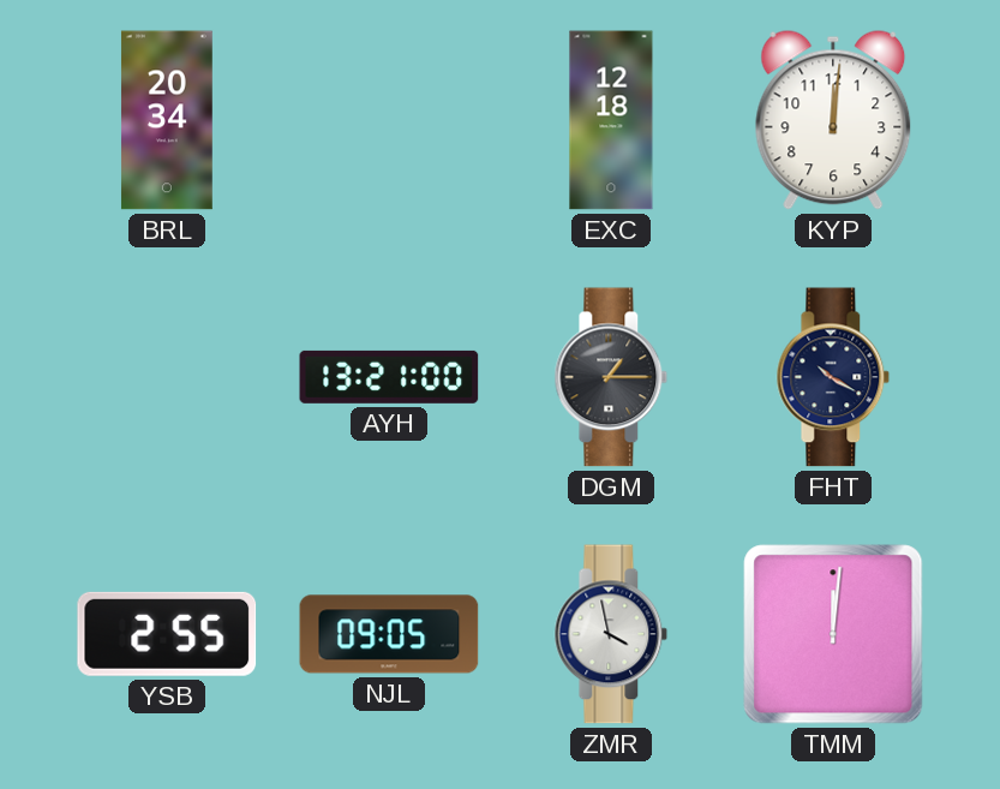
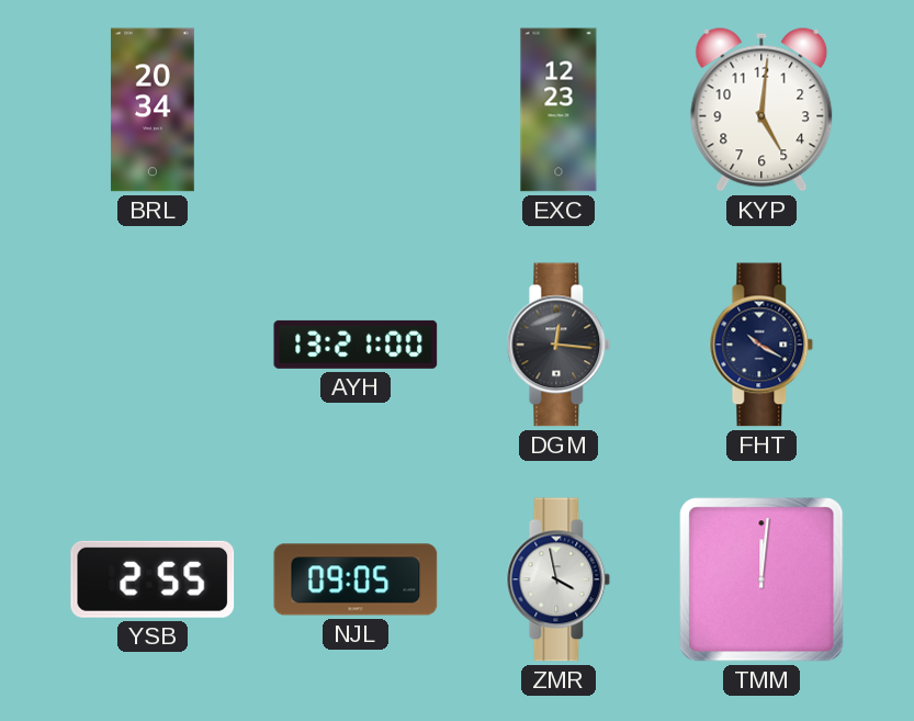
EXC: 12:18 -> 12:23 (558, 110)
KYP: 12:01 -> 5:01 (761, 110)
DGM: 1:15 -> 12:16 (558, 345)
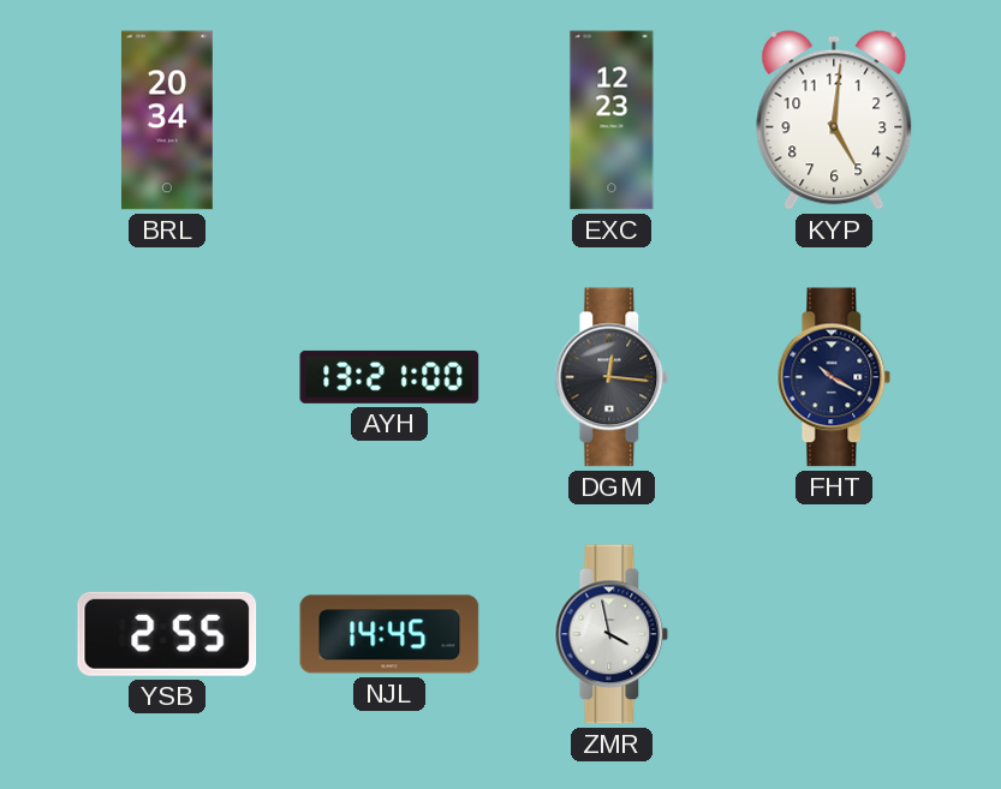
NJL: 09:05 -> 14:45 (389, 634)
TMM: 12:01 -> none (761, 579)
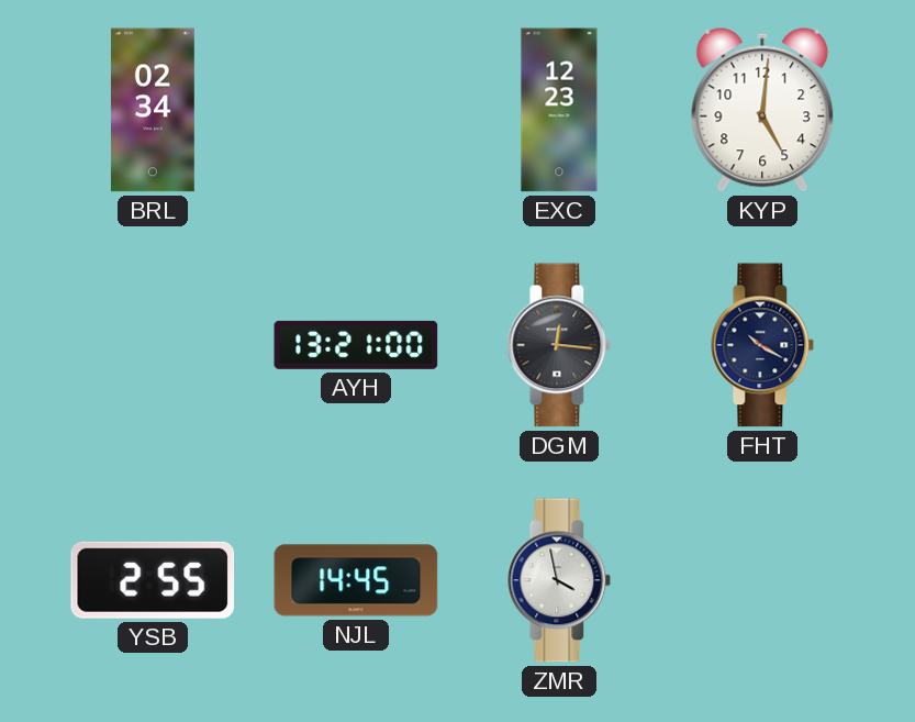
BRL: 20:34 -> 02:34 (153, 110)
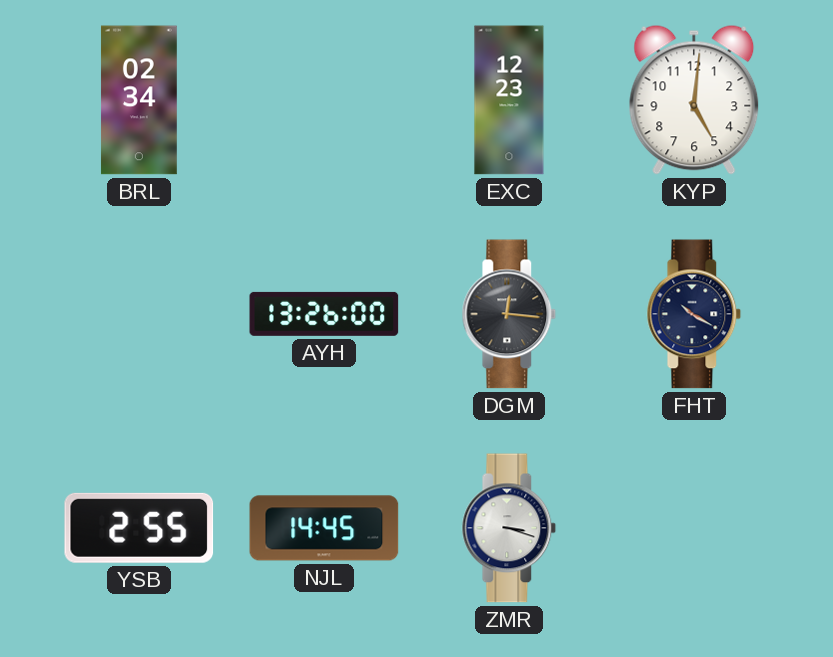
AYH: 13:21 -> 13:26 (324, 314)
ZMR: 3:58 -> 3:18 (509, 528)
